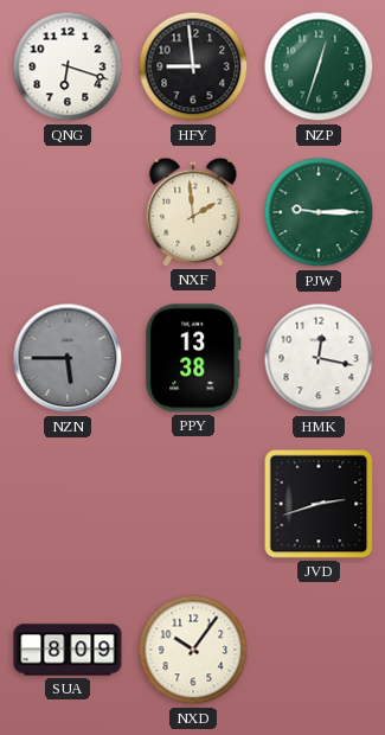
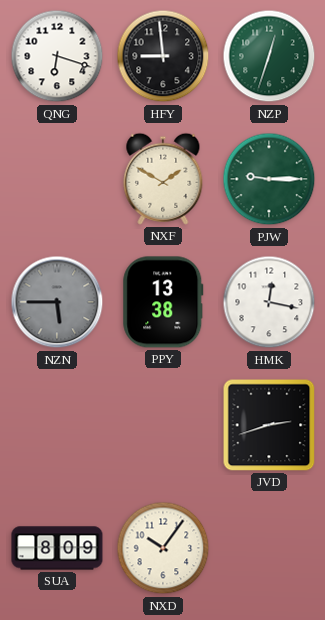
NXF: 1:59 -> 1:50 (163, 179)
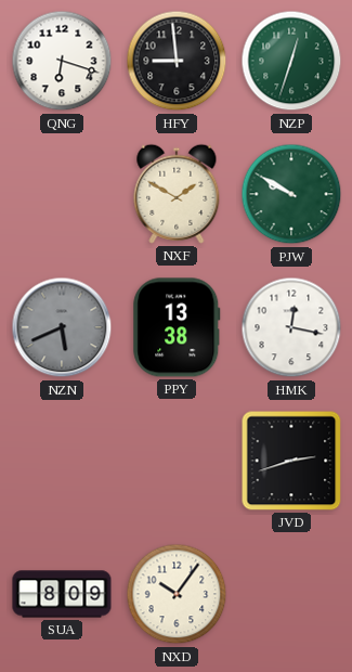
PJW: 9:15 -> 9:50 (291, 194)
NZN: 5:45 -> 5:41 (62, 327)
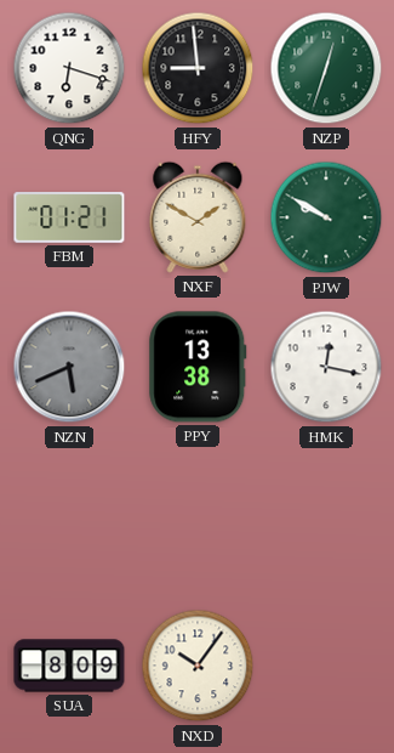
FBM: none -> 01:21 (69, 217)
JVD: 2:42 -> none (291, 461)
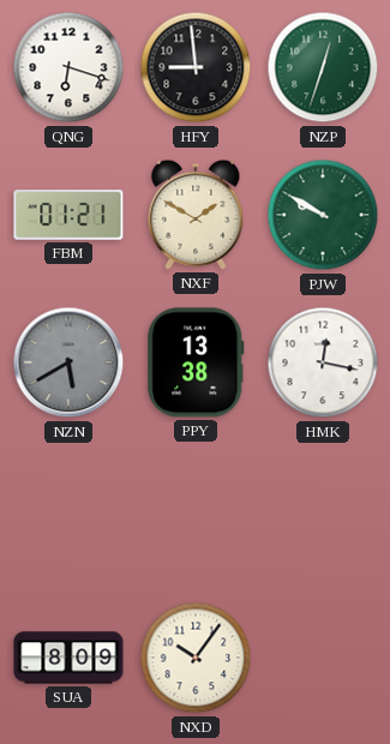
NZN: 5:41 -> 5:40 (68, 362)
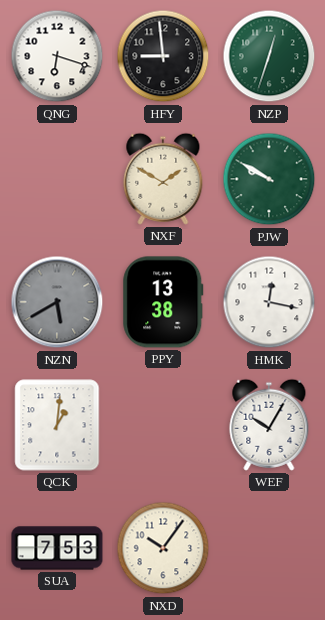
FBM: 01:21 -> none (68, 215)
QCK: none -> 1:01 (57, 425)
WEF: none -> 10:05 (269, 425)
SUA: 8:09 -> 7:53 (57, 548)
